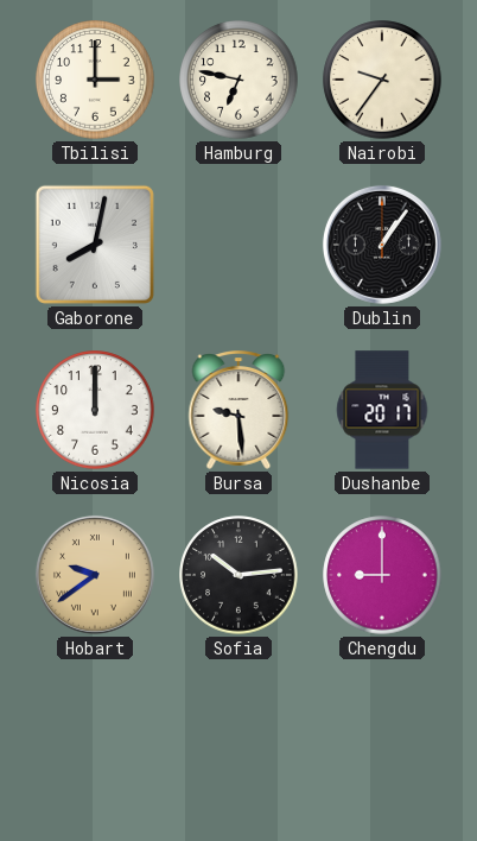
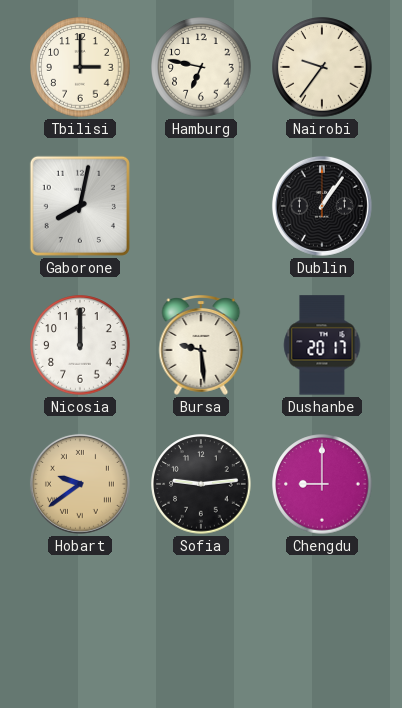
Sofia: 10:14 -> 9:14 (201, 484)
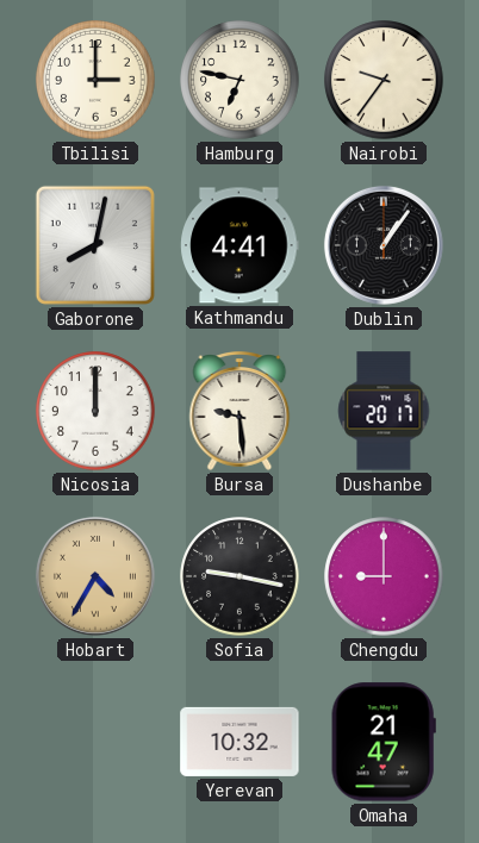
Kathmandu: none -> 4:41 (240, 245)
Hobart: 9:39 -> 4:35 (95, 576)
Sofia: 9:14 -> 9:17 (240, 576)
Yerevan: none -> 10:32 (240, 742)
Omaha: none -> 21:47 (384, 742)
